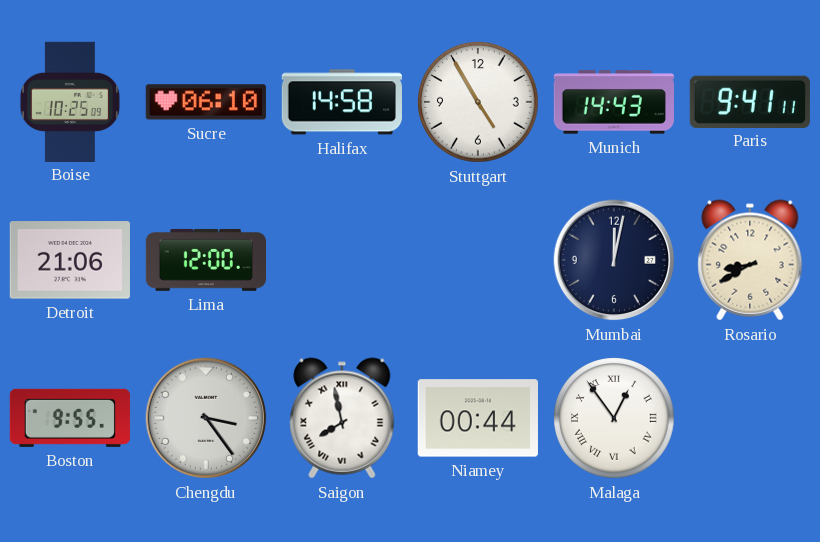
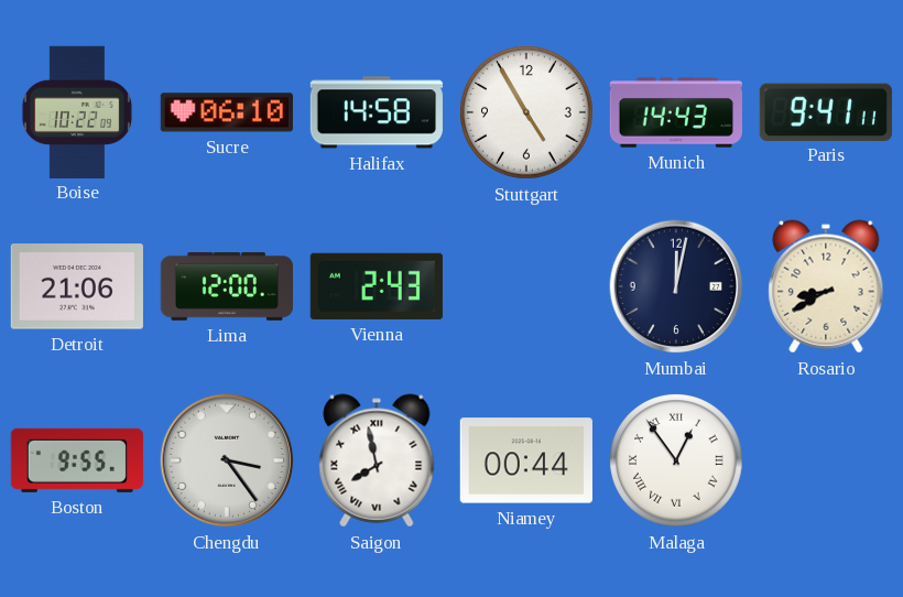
Boise: 10:25 -> 10:22 (77, 111)
Vienna: none -> 2:43 (377, 286)
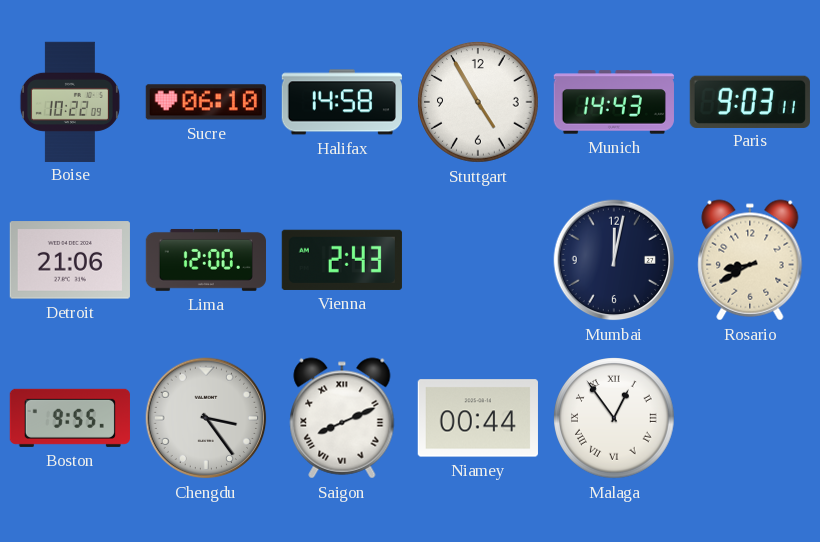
Paris: 9:41 -> 9:03 (750, 101)
Saigon: 7:58 -> 8:11 (342, 418)
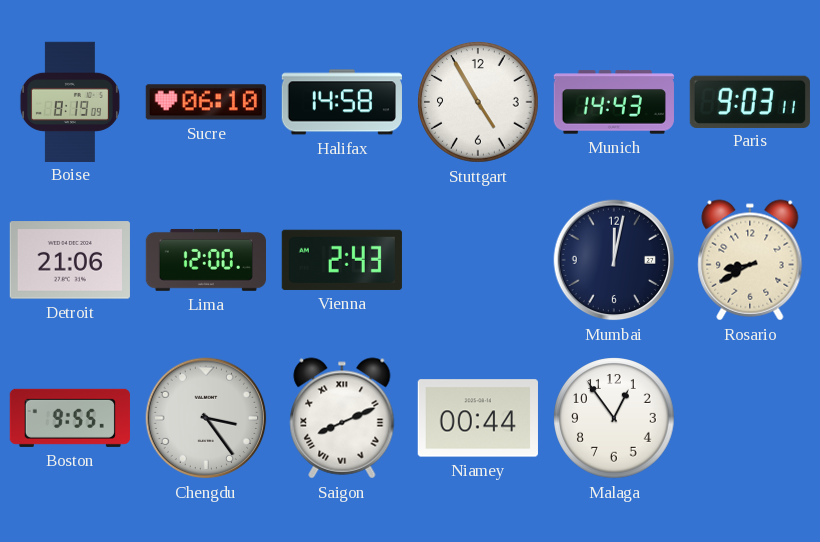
Boise: 10:22 -> 8:19 (70, 101)
Malaga numerals: Roman -> Arabic (614, 418)
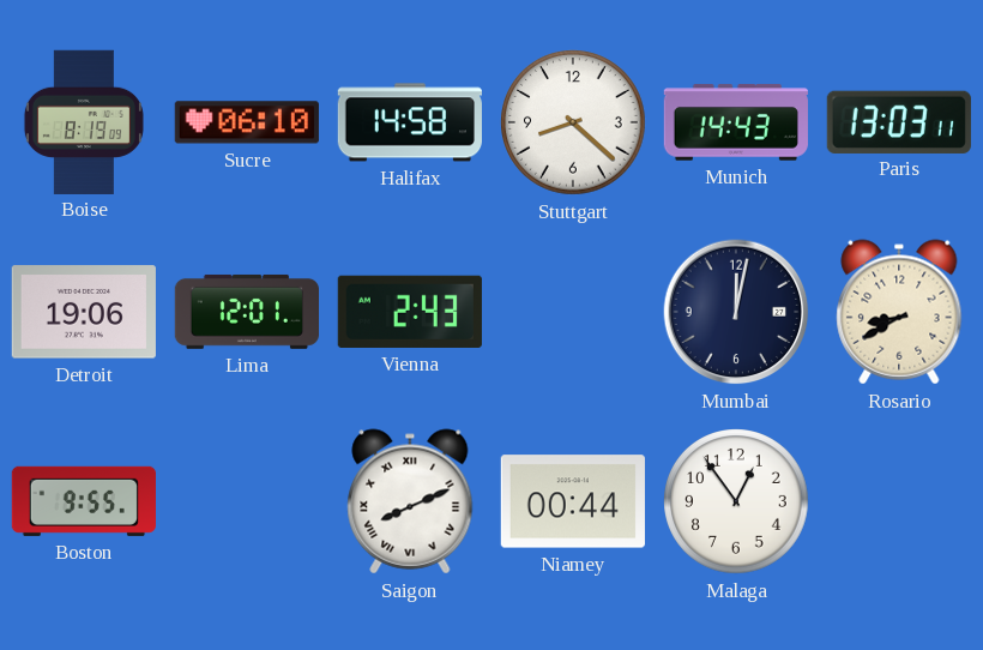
Stuttgart: 4:55 -> 8:22 (573, 122)
Paris: 9:03 -> 13:03 (899, 121)
Detroit: 21:06 -> 19:06 (84, 312)
Lima: 12:00 -> 12:01 (246, 312)
Chengdu: 3:24 -> none (206, 418)
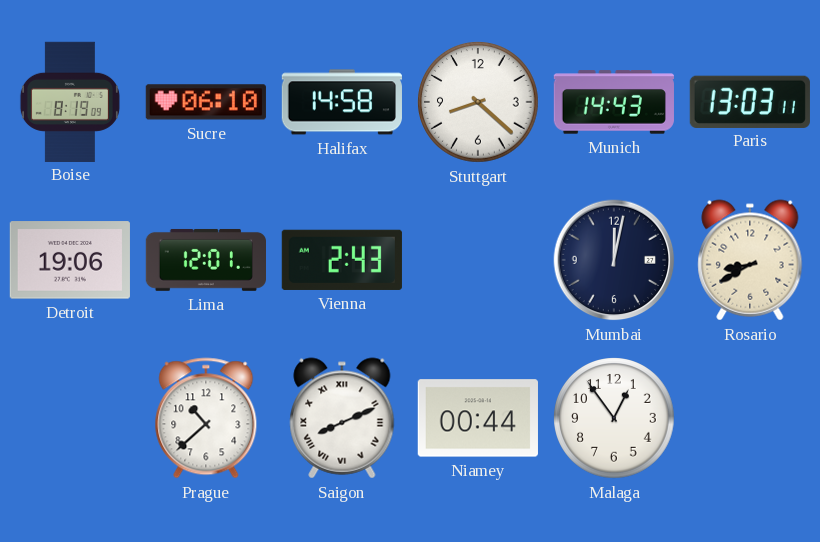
Boston: 9:55 -> none (84, 501)
Prague: none -> 10:38 (206, 418)
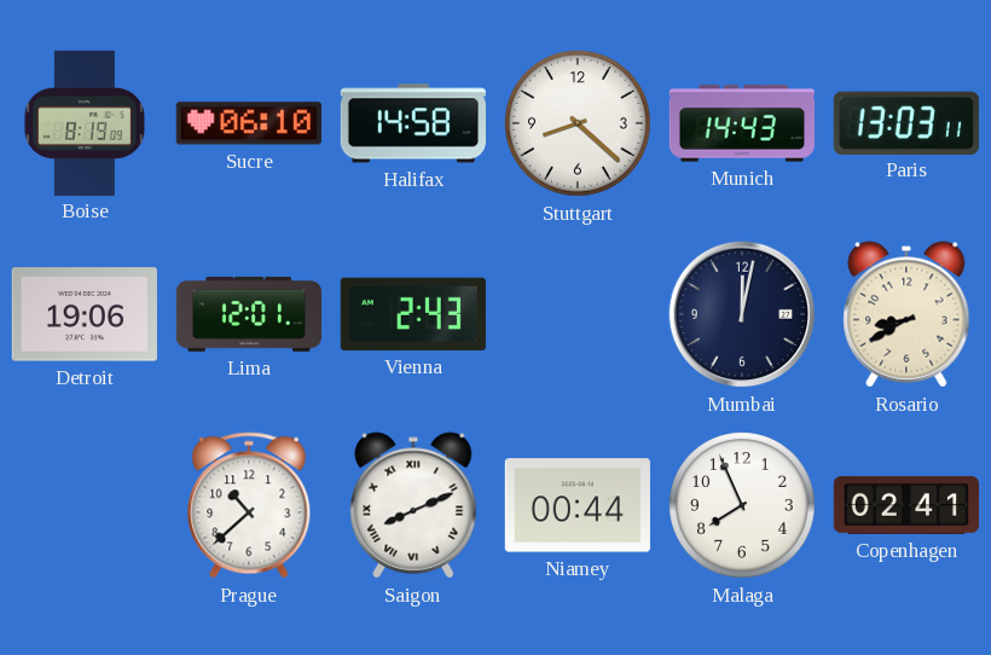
Malaga: 12:54 -> 7:56 (742, 505)
Copenhagen: none -> 02:41 (905, 505)
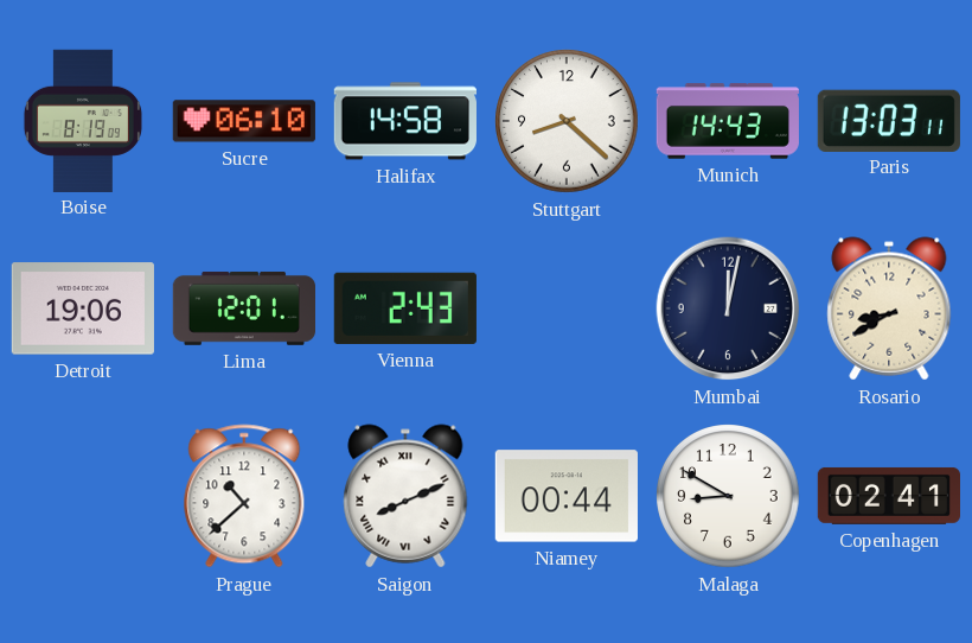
Malaga: 7:56 -> 8:50 (728, 496)
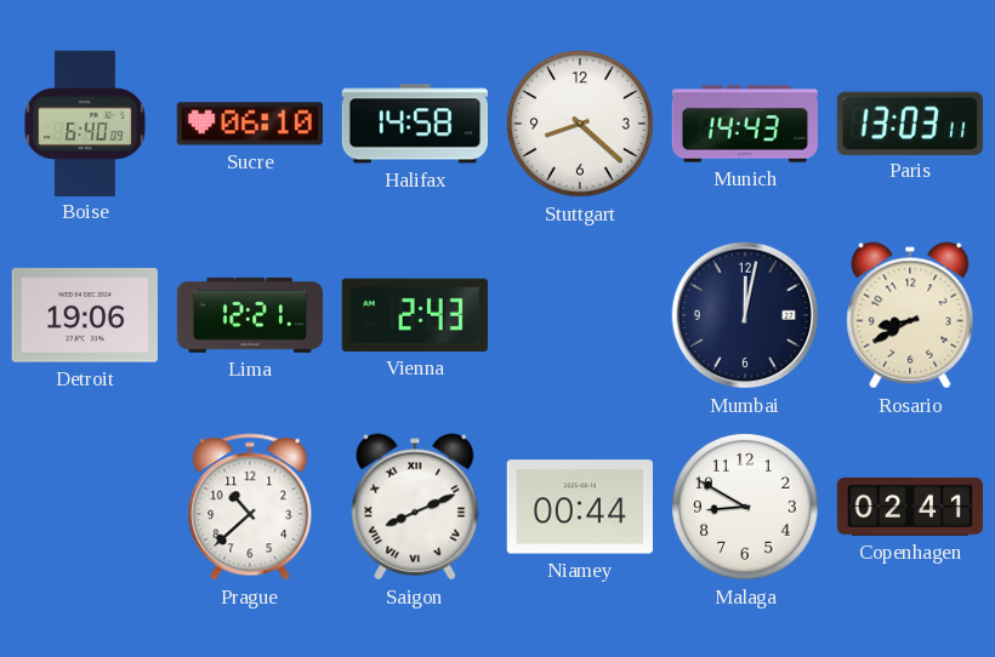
Boise: 8:19 -> 6:40 (85, 122)
Lima: 12:01 -> 12:21 (249, 315)
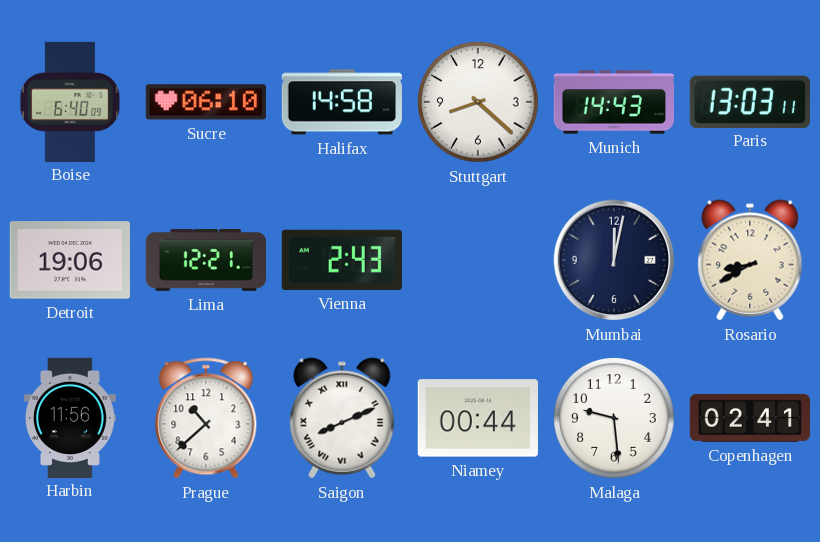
Harbin: none -> 11:56 (70, 417)
Malaga: 8:50 -> 9:29 (614, 418)
